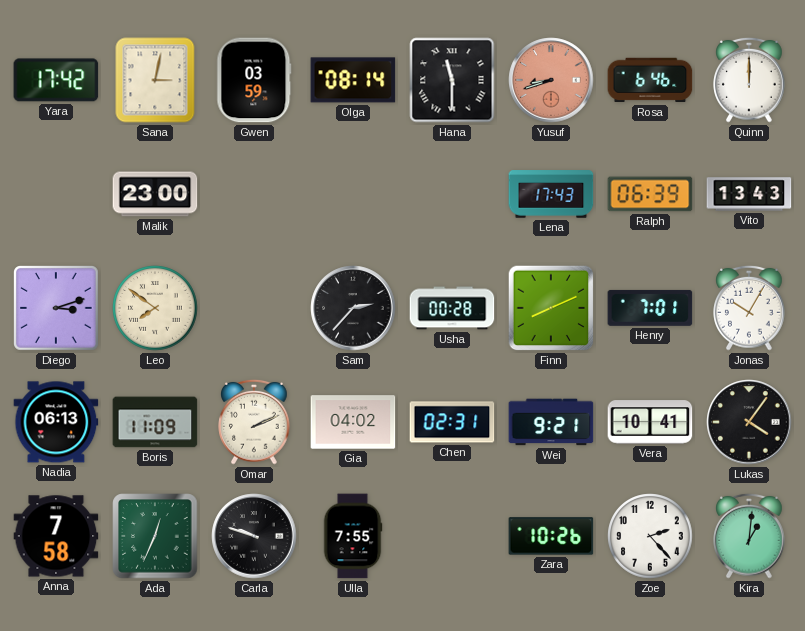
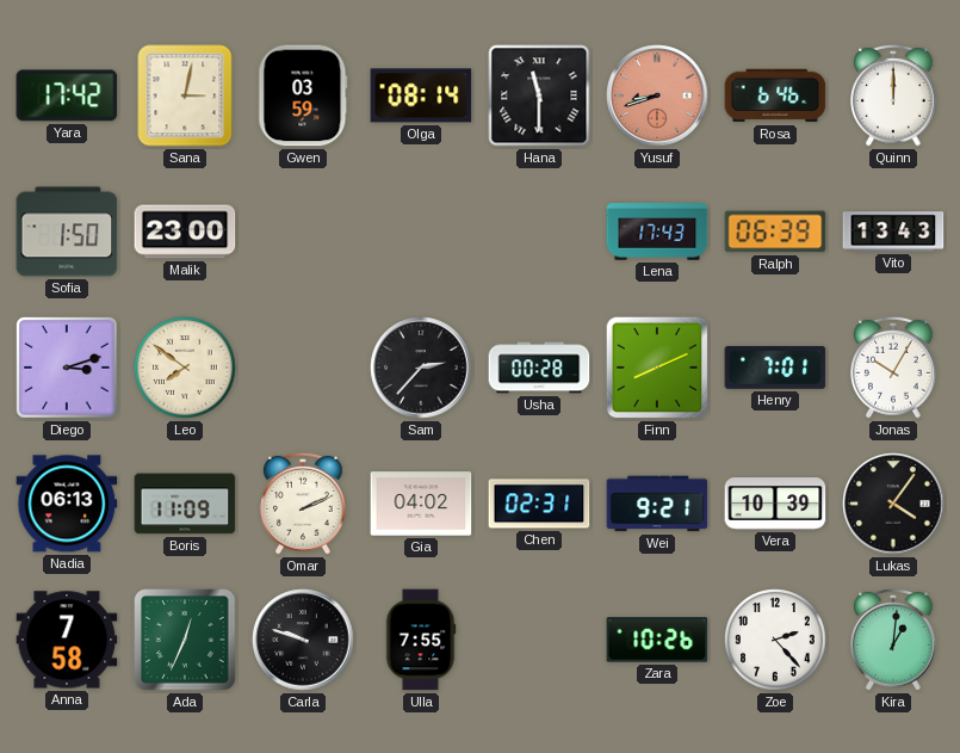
Sofia: none -> 1:50 (67, 232)
Vera: 10:41 -> 10:39 (775, 504)
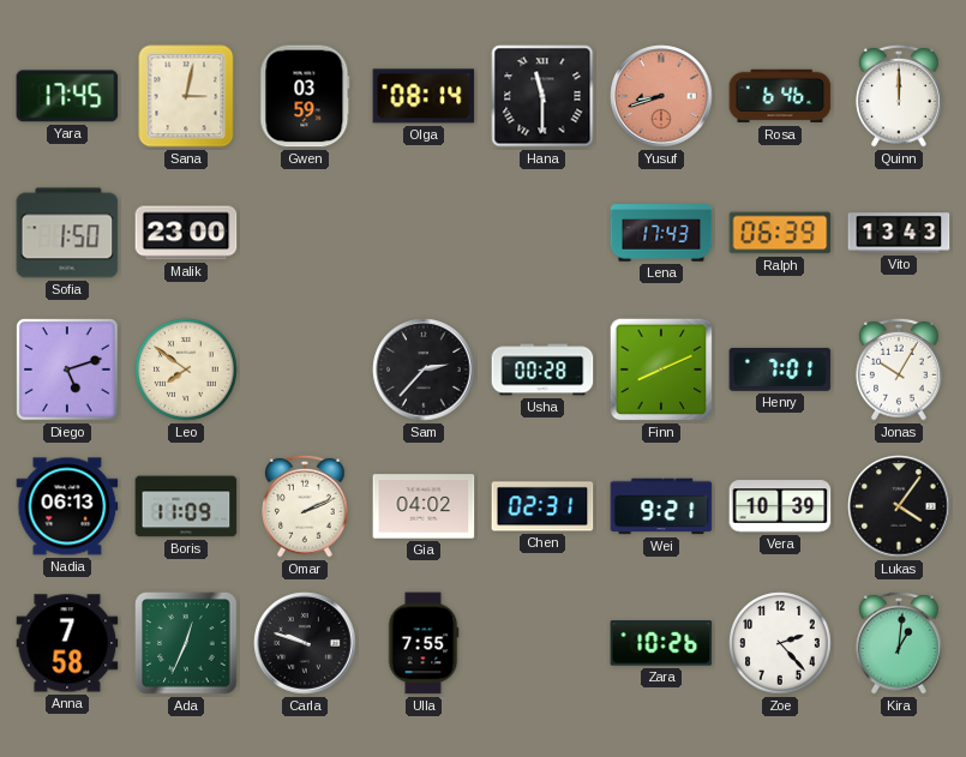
Yara: 17:42 -> 17:45 (67, 96)
Diego: 3:12 -> 5:12 (68, 371)
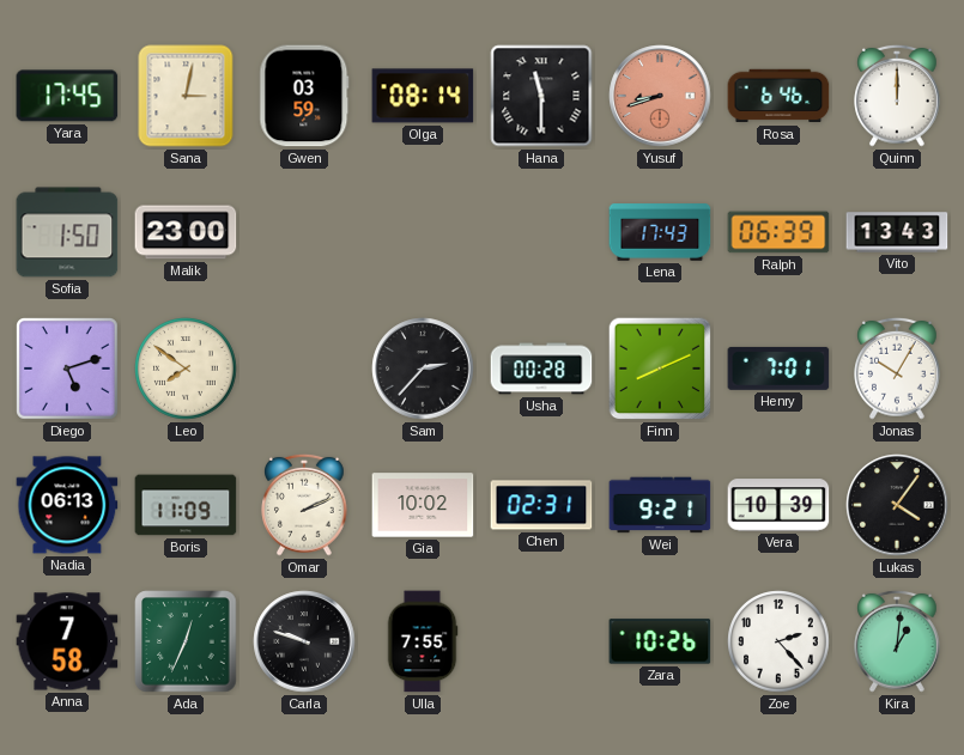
Gia: 04:02 -> 10:02 (423, 505)
